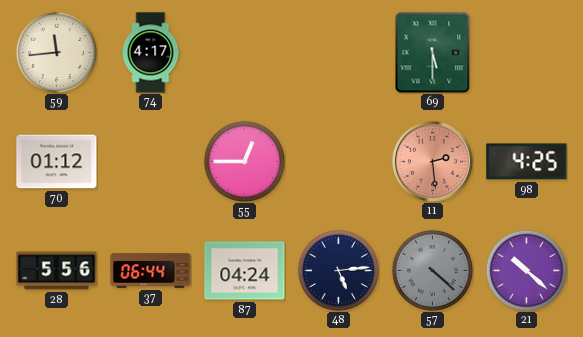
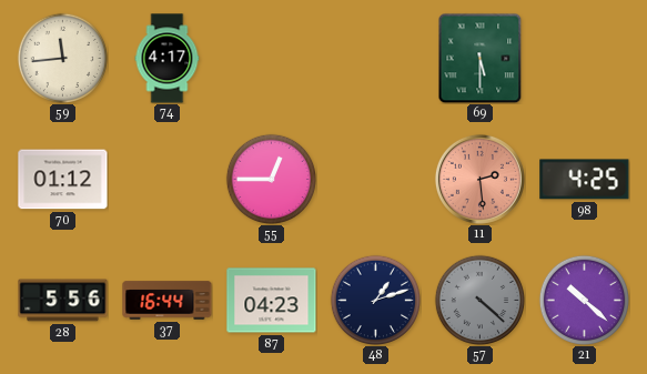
37: 06:44 -> 16:44 (168, 301)
87: 04:24 -> 04:23 (272, 301)
48: 5:14 -> 1:12 (375, 300)
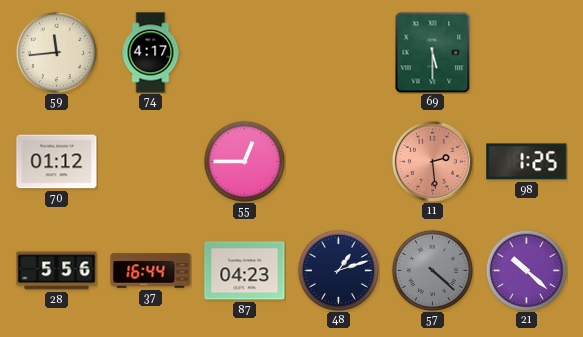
98: 4:25 -> 1:25 (527, 162)
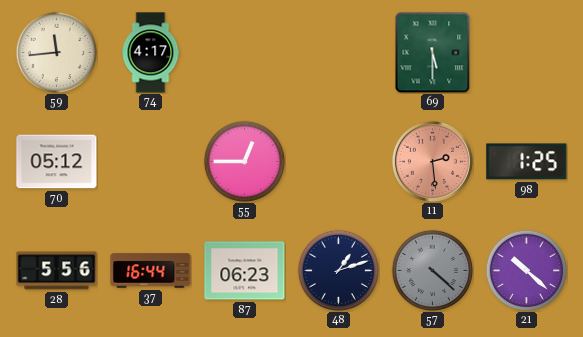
70: 01:12 -> 05:12 (57, 162)
87: 04:23 -> 06:23 (245, 271)
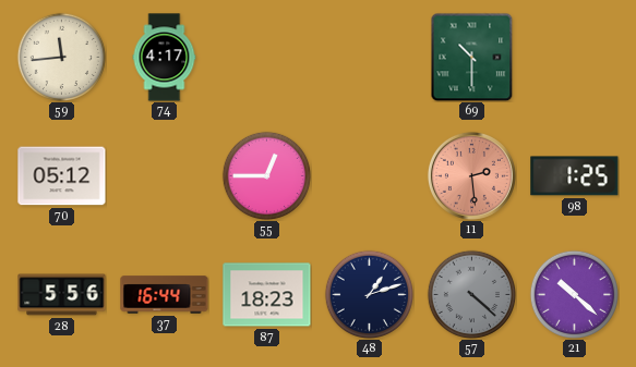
69: 5:30 -> 10:30 (472, 57)
87: 06:23 -> 18:23 (267, 295)
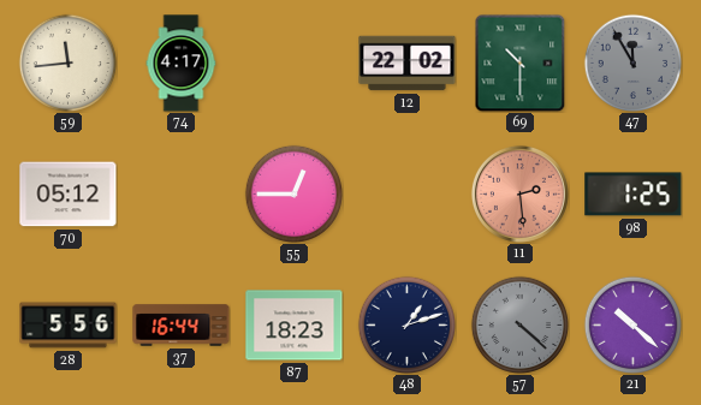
12: none -> 22:02 (408, 64)
47: none -> 11:55 (632, 62)
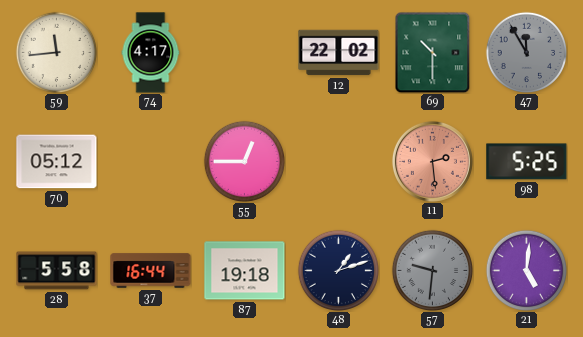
98: 1:25 -> 5:25 (527, 162)
28: 5:56 -> 5:58 (57, 271)
87: 18:23 -> 19:18 (245, 271)
57: 4:22 -> 9:31 (432, 270)
21: 10:22 -> 5:01 (526, 270)
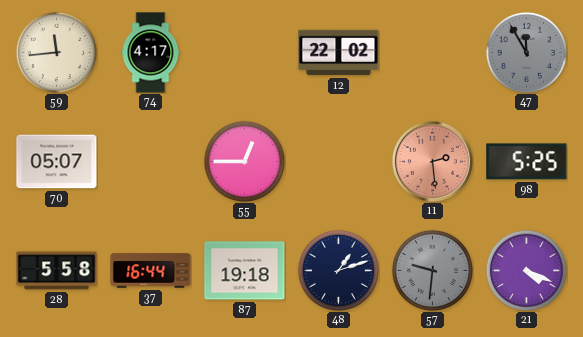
69: 10:30 -> none (433, 52)
70: 05:12 -> 05:07 (57, 162)
21: 5:01 -> 4:19 (526, 270)
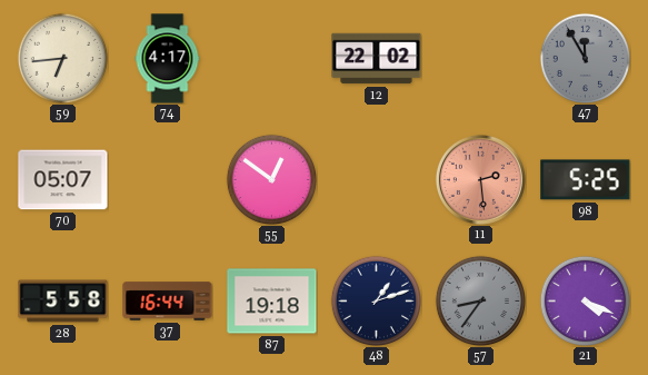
59: 11:44 -> 6:44 (62, 58)
55: 12:45 -> 12:51 (271, 179)
57: 9:31 -> 8:36 (480, 300)
